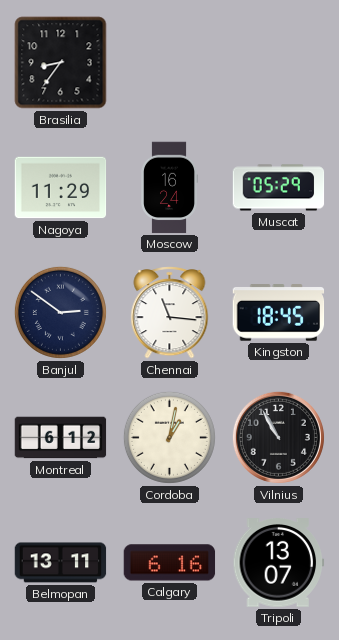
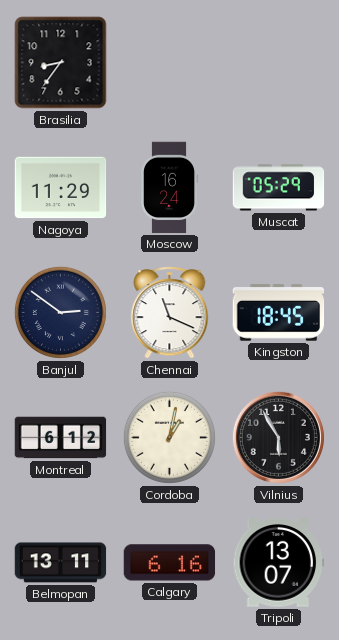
Chennai: 11:16 -> 11:19 (170, 313)
Vilnius: 10:55 -> 5:55 (278, 437)
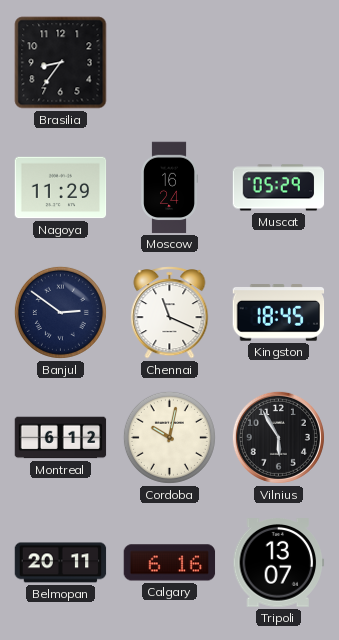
Cordoba: 1:02 -> 10:02 (169, 437)
Belmopan: 13:11 -> 20:11 (61, 563)
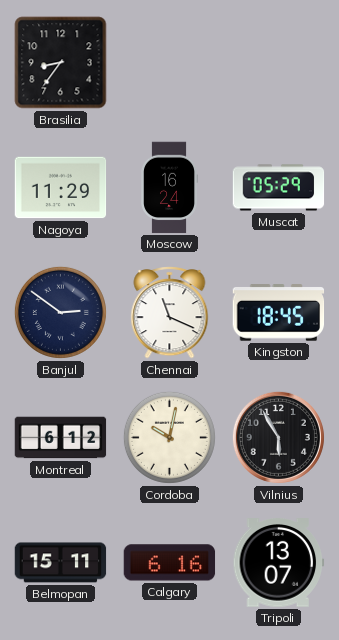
Belmopan: 20:11 -> 15:11 (61, 563)
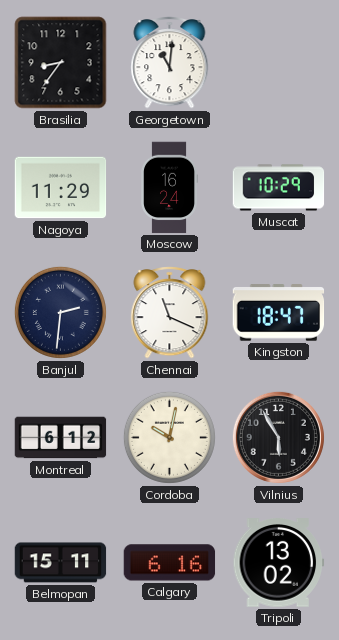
Georgetown: none -> 11:01 (170, 63)
Muscat: 05:29 -> 10:29 (279, 188)
Banjul: 2:51 -> 2:31 (60, 312)
Kingston: 18:45 -> 18:47 (279, 313)
Tripoli: 13:07 -> 13:02 (279, 563)
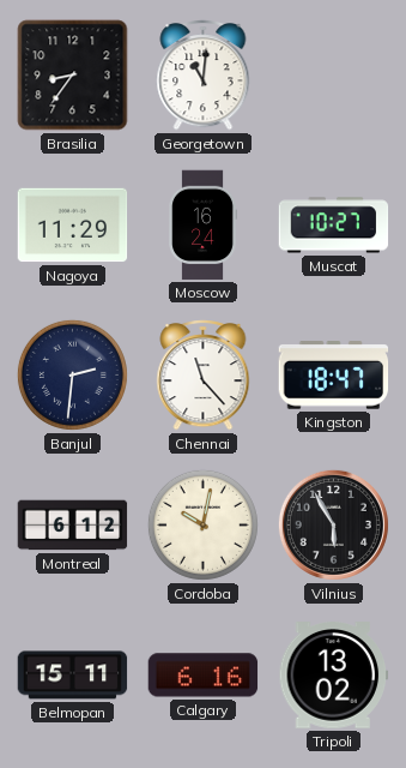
Muscat: 10:29 -> 10:27 (334, 226)
Chennai: 11:19 -> 11:23 (204, 376)
